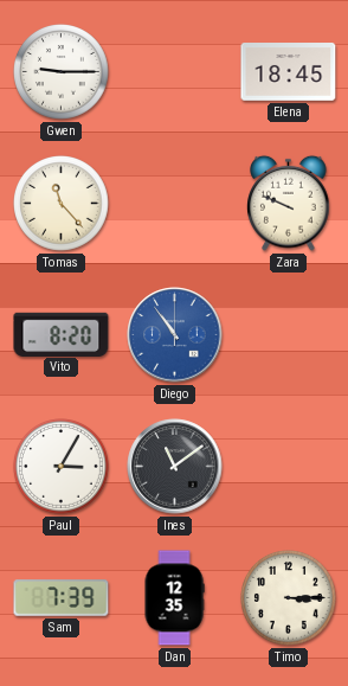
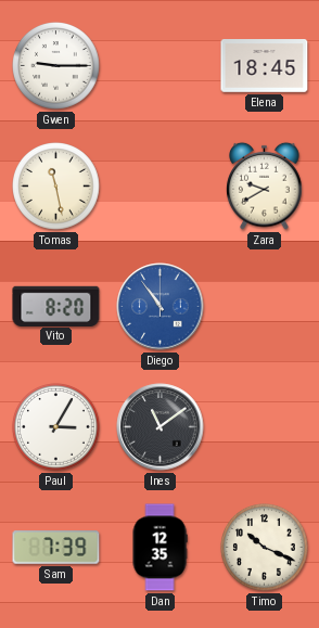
Tomas: 11:23 -> 11:28 (56, 187)
Zara: 9:49 -> 9:40 (265, 185)
Timo: 3:15 -> 10:19 (265, 548)
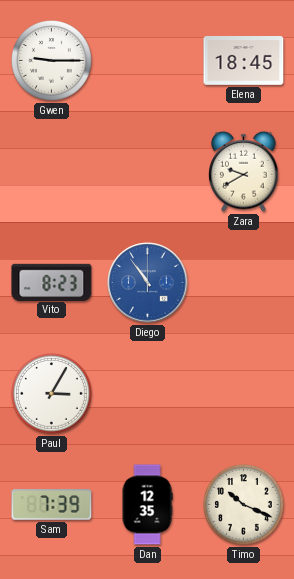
Tomas: 11:28 -> none (56, 187)
Vito: 8:20 -> 8:23 (52, 282)
Ines: 11:09 -> none (161, 427)
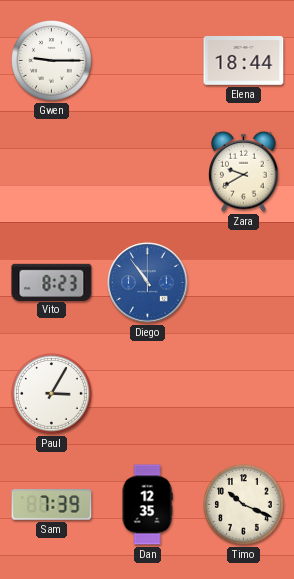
Elena: 18:45 -> 18:44 (244, 61)
